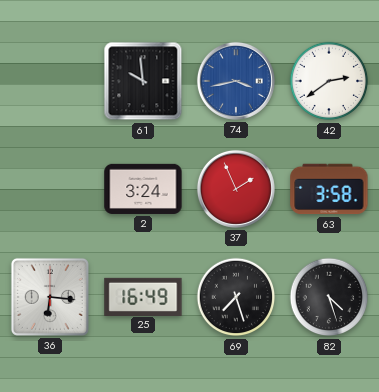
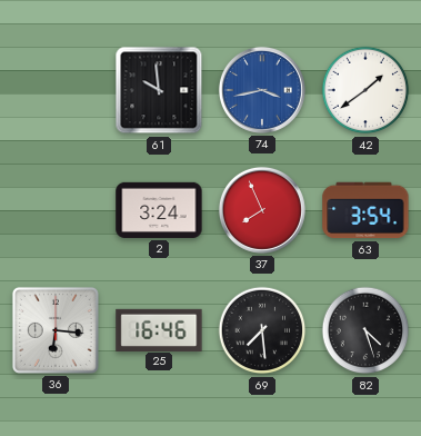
42: 2:39 -> 1:39 (365, 90)
37: 1:56 -> 7:56 (262, 210)
63: 3:58 -> 3:54 (365, 210)
25: 16:49 -> 16:46 (159, 329)
69: 7:27 -> 7:29 (262, 330)
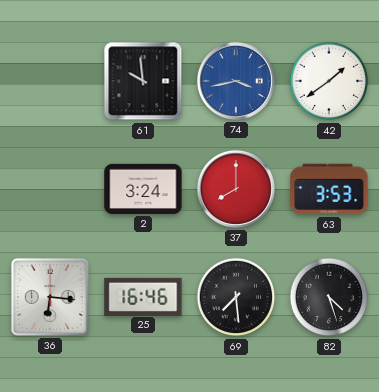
37: 7:56 -> 8:00 (236, 189)
63: 3:54 -> 3:53 (329, 189)
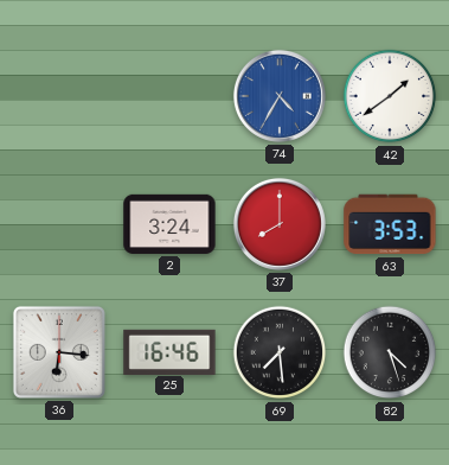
61: 9:59 -> none (143, 81)
74: 3:43 -> 4:35 (280, 96)
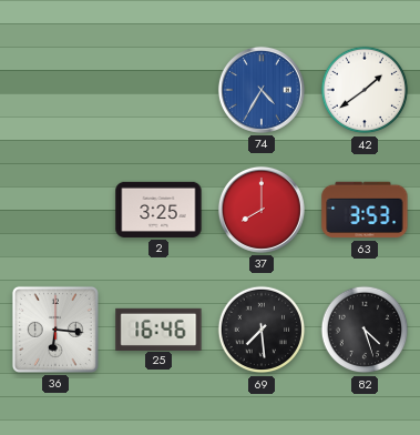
2: 3:24 -> 3:25 (158, 210)
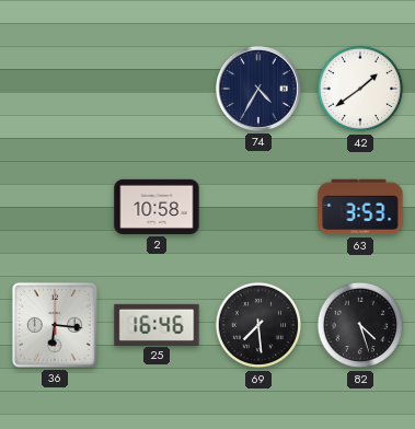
74 dial: blue -> navy (258, 89)
2: 3:25 -> 10:58 (157, 207)
37: 8:00 -> none (262, 210)
